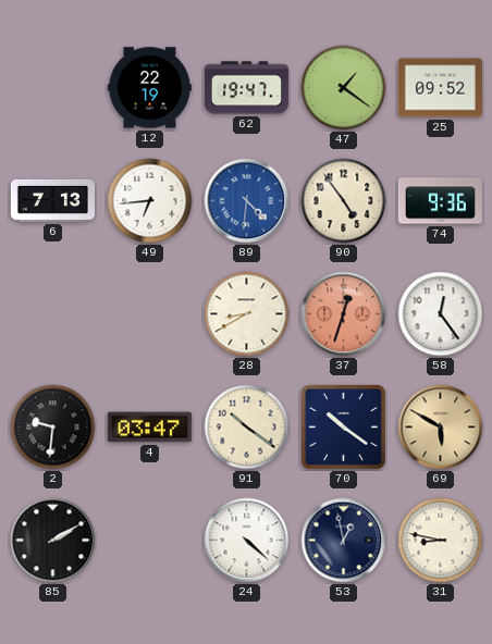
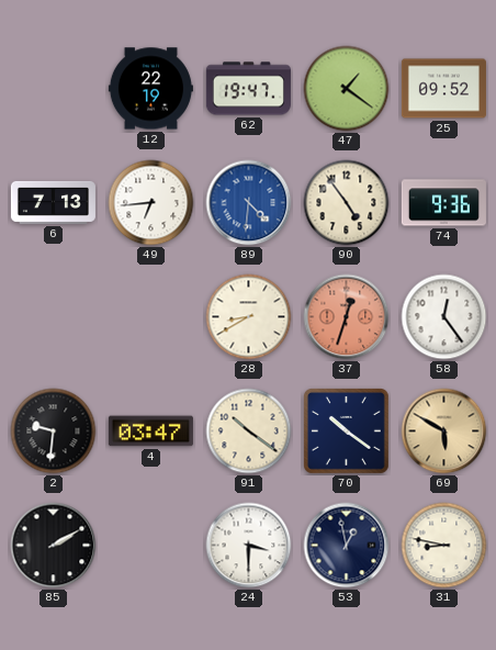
24: 4:22 -> 3:30 (249, 546)
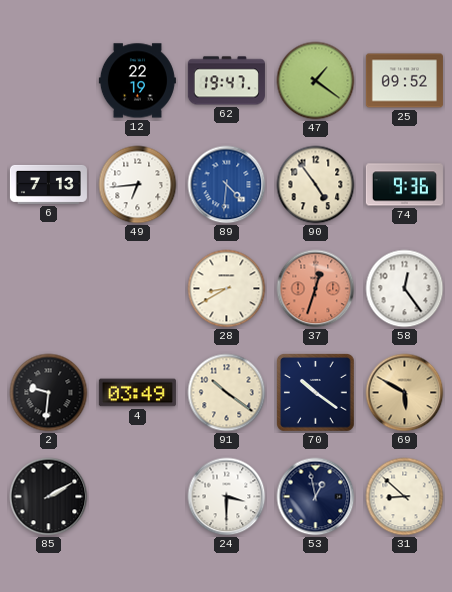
4: 03:47 -> 03:49 (137, 393)
31: 8:47 -> 8:52 (405, 497)
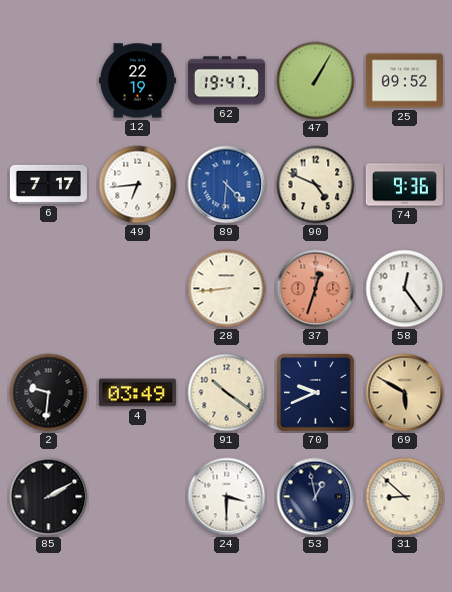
47: 1:21 -> 1:05 (316, 81)
6: 7:13 -> 7:17 (48, 184)
90: 4:54 -> 4:49 (316, 185)
28: 8:40 -> 8:44 (227, 289)
70: 10:21 -> 9:41 (316, 393)
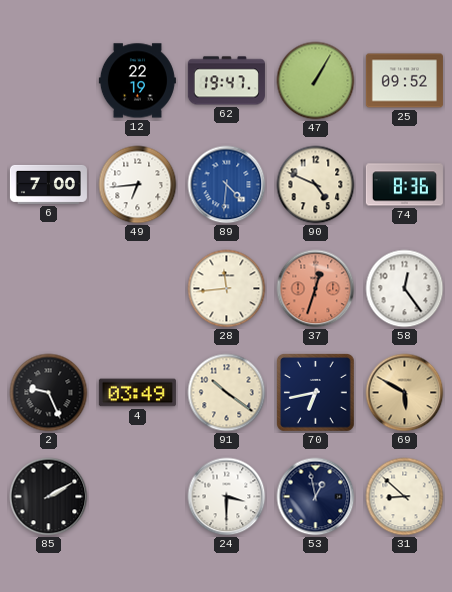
6: 7:17 -> 7:00 (48, 184)
74: 9:36 -> 8:36 (404, 185)
28: 8:44 -> 11:44 (227, 289)
2: 9:31 -> 9:26 (49, 393)
70: 9:41 -> 6:43 (316, 393)
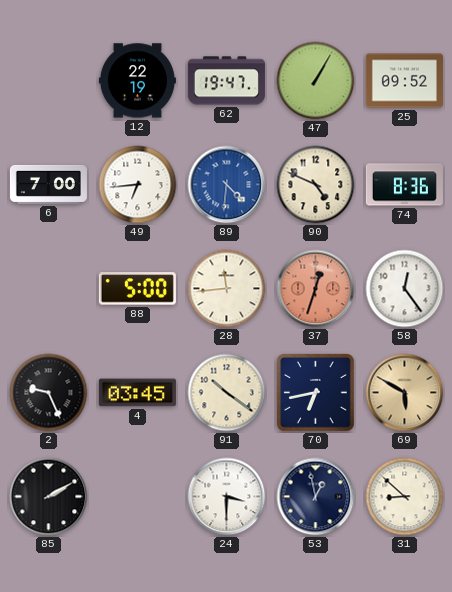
88: none -> 5:00 (137, 289)
4: 03:49 -> 03:45 (137, 393)
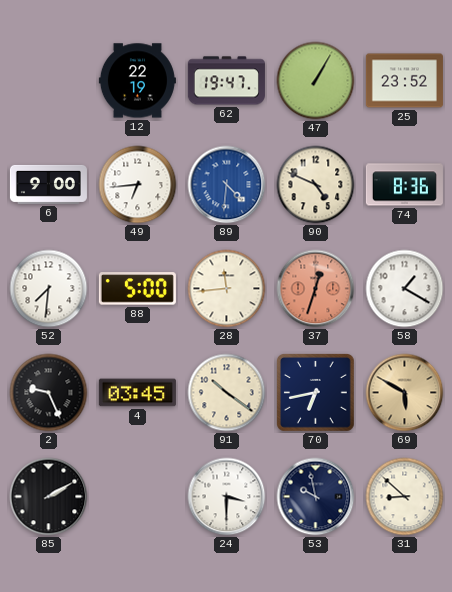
25: 09:52 -> 23:52 (404, 81)
6: 7:00 -> 9:00 (48, 184)
52: none -> 7:31 (49, 289)
58: 12:24 -> 1:20 (405, 289)
53: 12:58 -> 9:58 (316, 497)
